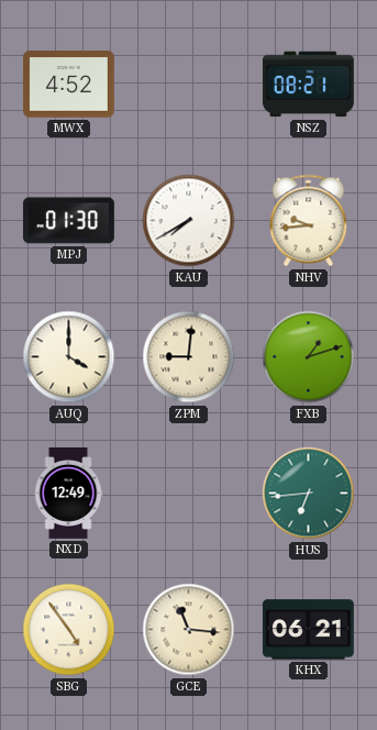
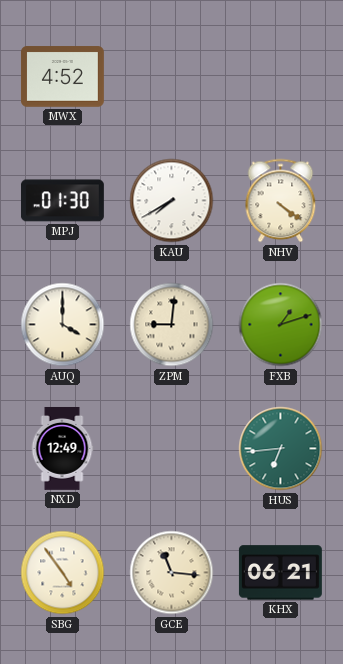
NSZ: 08:21 -> none (308, 85)
NHV: 9:44 -> 4:21 (281, 201)
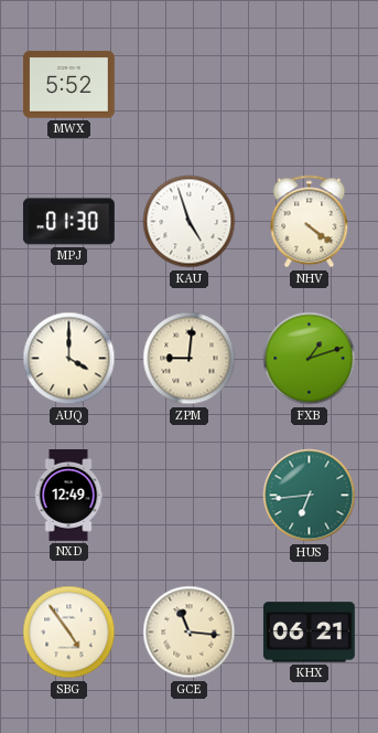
MWX: 4:52 -> 5:52 (68, 85)
KAU: 7:40 -> 4:57 (190, 222)
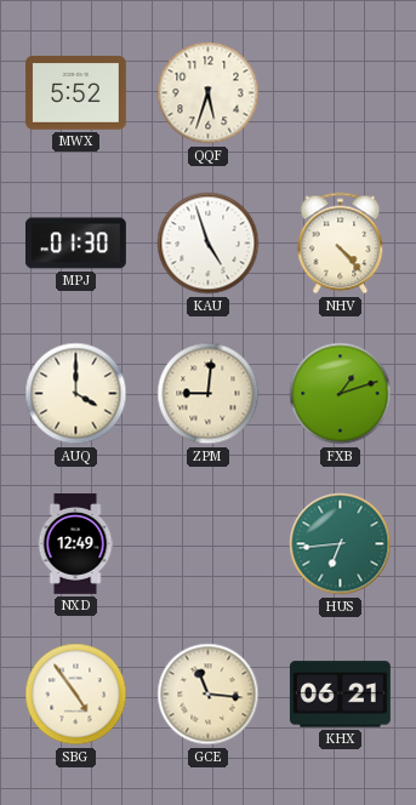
QQF: none -> 5:33 (209, 93)
NHV: 4:21 -> 4:23 (341, 244)
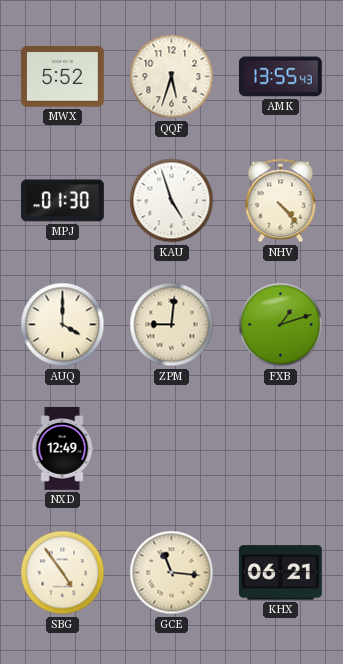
AMK: none -> 13:55 (280, 77)
HUS: 6:44 -> none (341, 544)
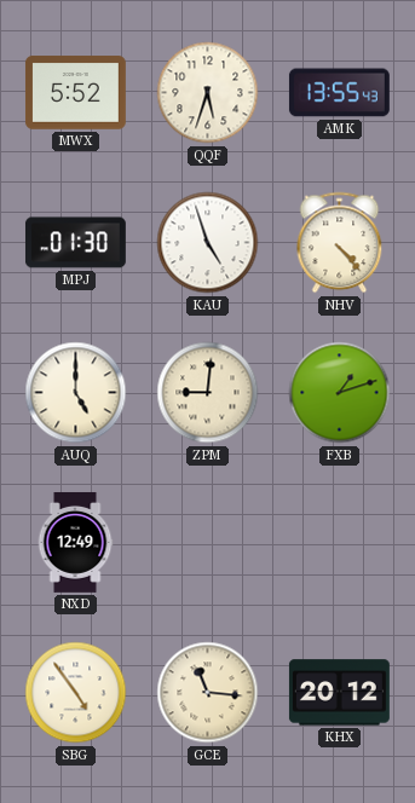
AUQ: 4:00 -> 5:00 (76, 393)
KHX: 06:21 -> 20:12 (339, 693)
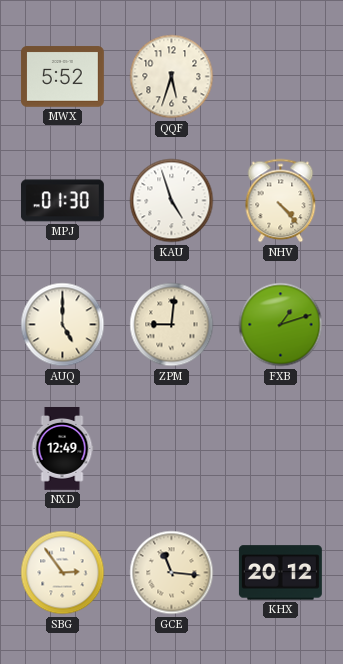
AMK: 13:55 -> none (339, 93)
SBG: 4:54 -> 2:54 (63, 573)
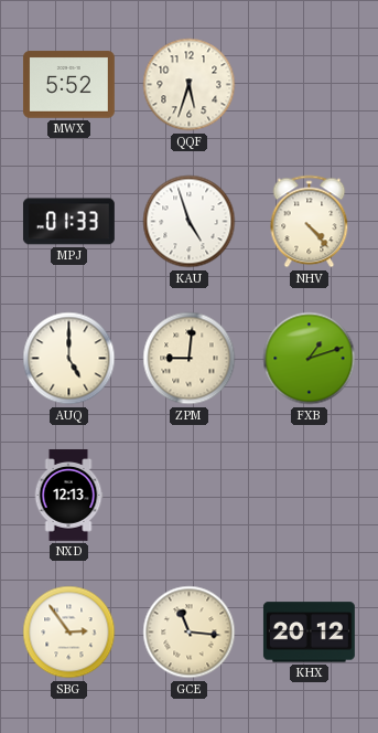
MPJ: 01:30 -> 01:33 (68, 222)
NXD: 12:49 -> 12:13 (68, 495)
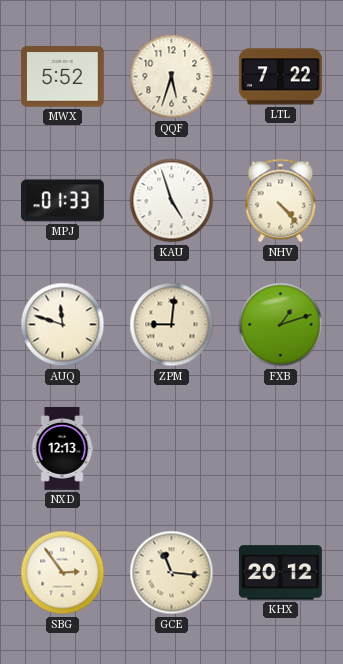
LTL: none -> 7:22 (280, 77)
AUQ: 5:00 -> 11:48 (63, 325)
